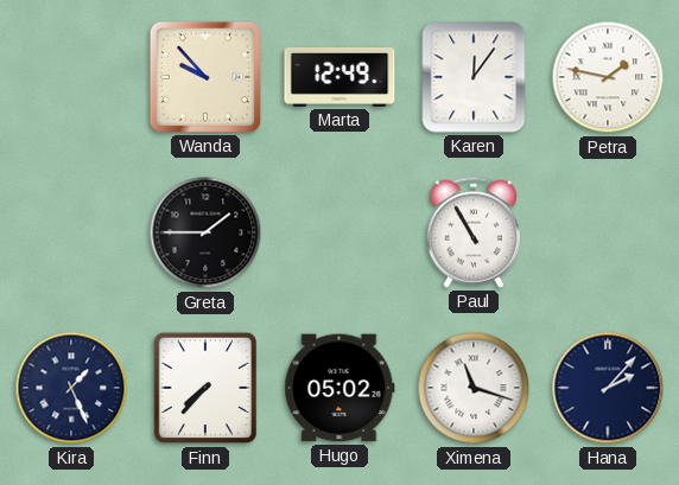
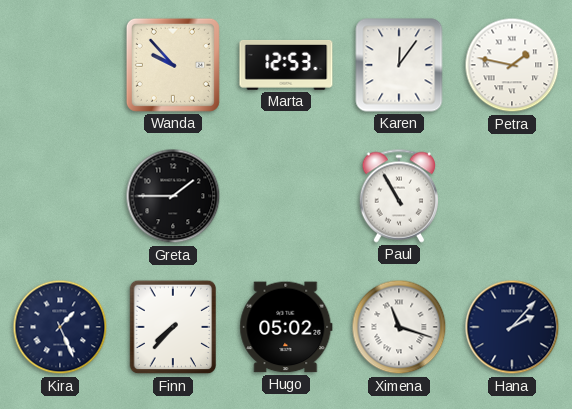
Marta: 12:49 -> 12:53 (286, 65)
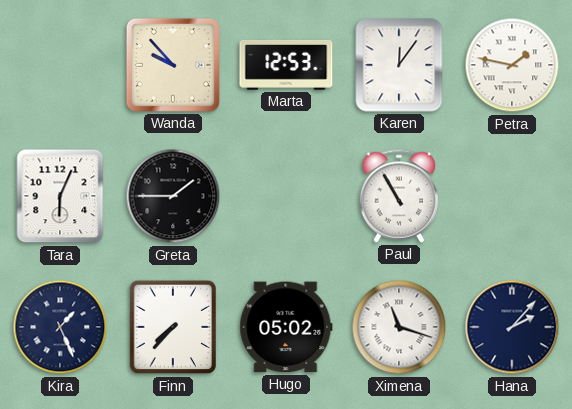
Tara: none -> 6:04 (60, 196)
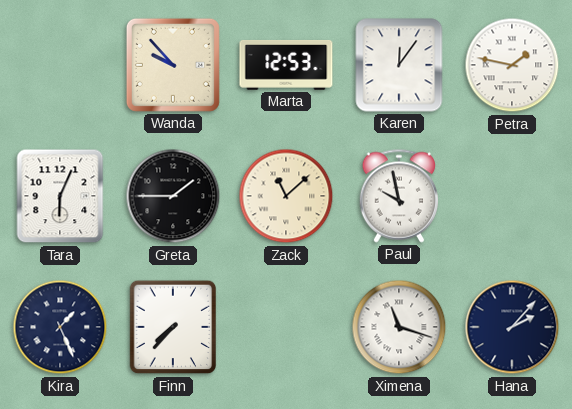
Zack: none -> 11:08 (286, 196)
Paul: 10:55 -> 9:58 (399, 196)
Hugo: 05:02 -> none (286, 327)
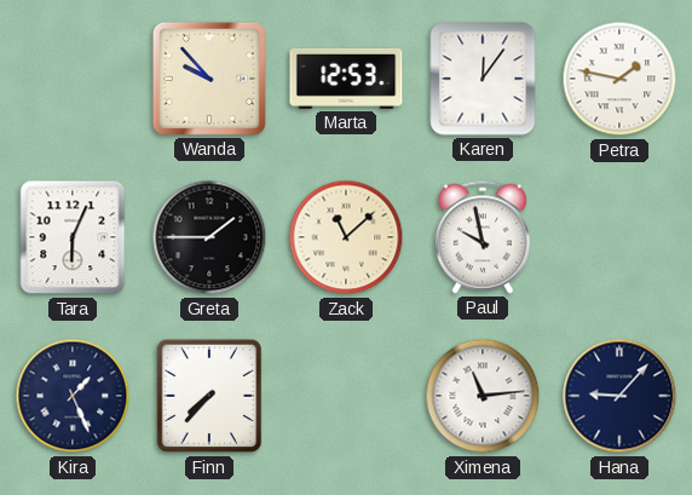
Ximena: 11:18 -> 11:14 (483, 396)
Hana: 2:07 -> 9:07 (619, 396)
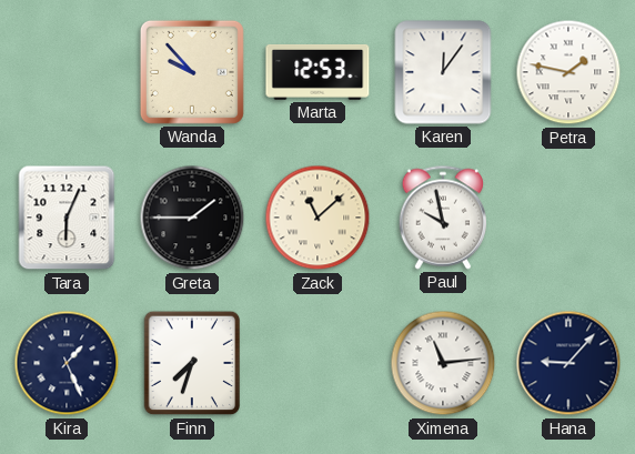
Finn: 7:37 -> 7:33 (192, 363)
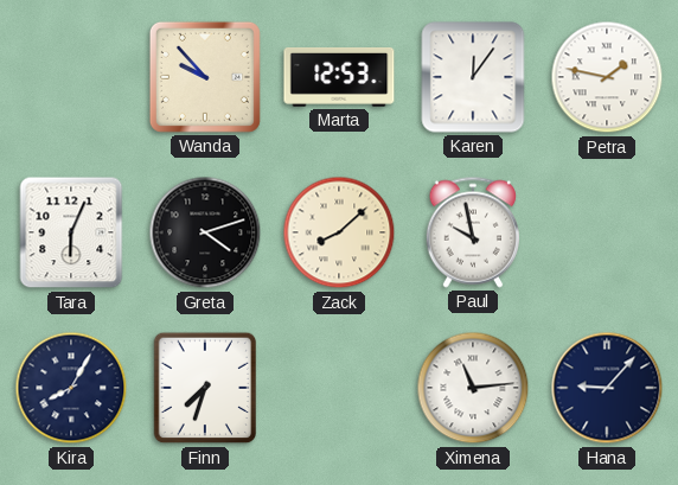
Greta: 1:45 -> 4:12 (205, 232)
Zack: 11:08 -> 8:08 (339, 232)
Kira: 1:26 -> 8:05 (71, 388)
